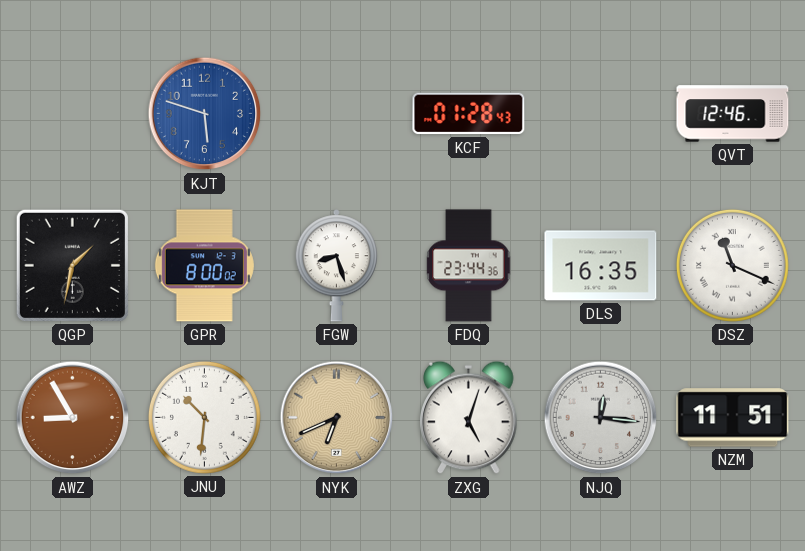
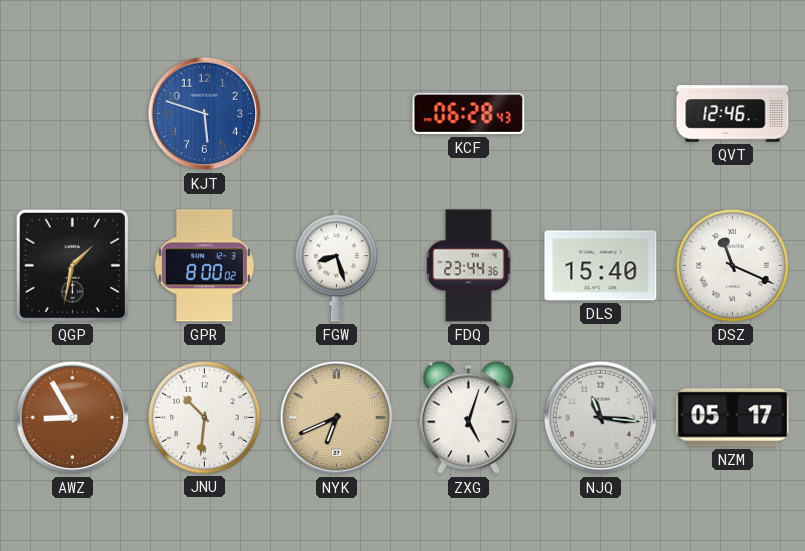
KCF: 01:28 -> 06:28 (469, 114)
DLS: 16:35 -> 15:40 (601, 266)
NJQ: 12:16 -> 11:16 (601, 418)
NZM: 11:51 -> 05:17 (733, 418)
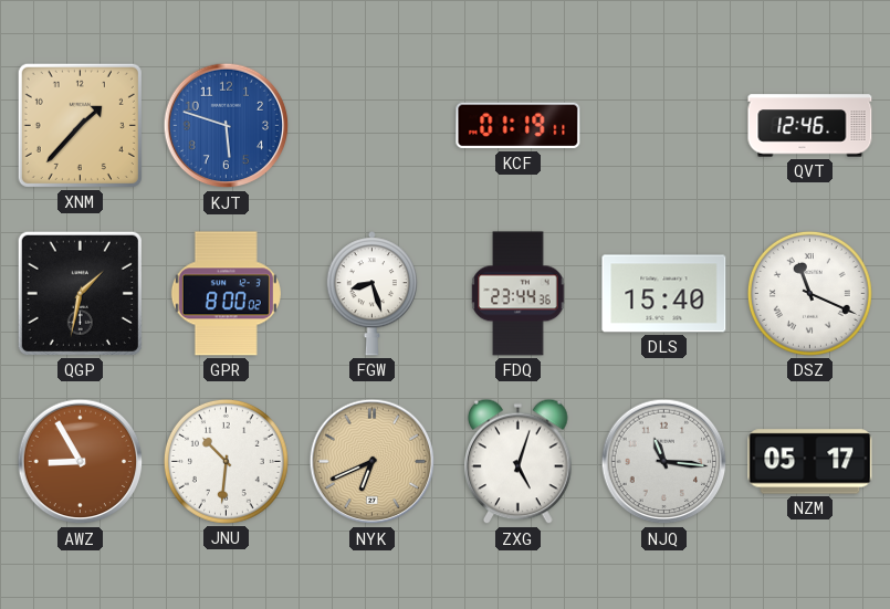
XNM: none -> 1:37 (80, 125)
KCF: 06:28 -> 01:19 (519, 126)
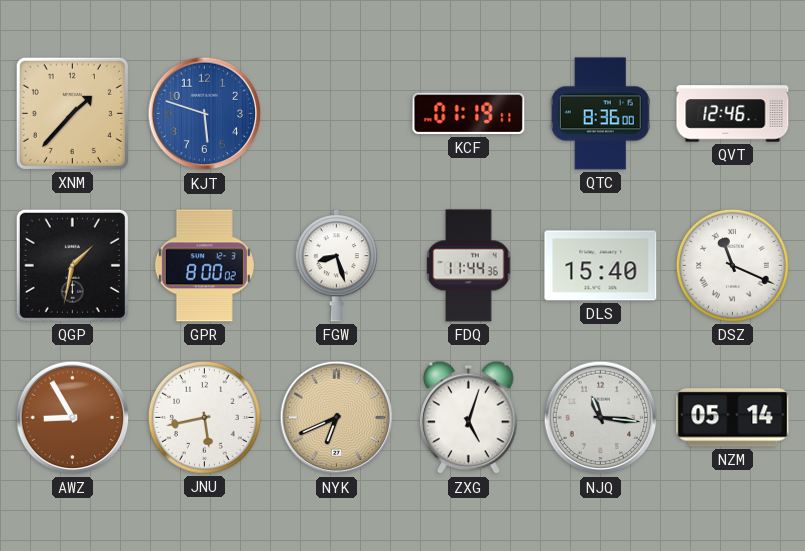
QTC: none -> 8:36 (600, 114)
FDQ: 23:44 -> 11:44 (469, 266)
JNU: 10:31 -> 5:43 (204, 417)
NZM: 05:17 -> 05:14 (733, 418)
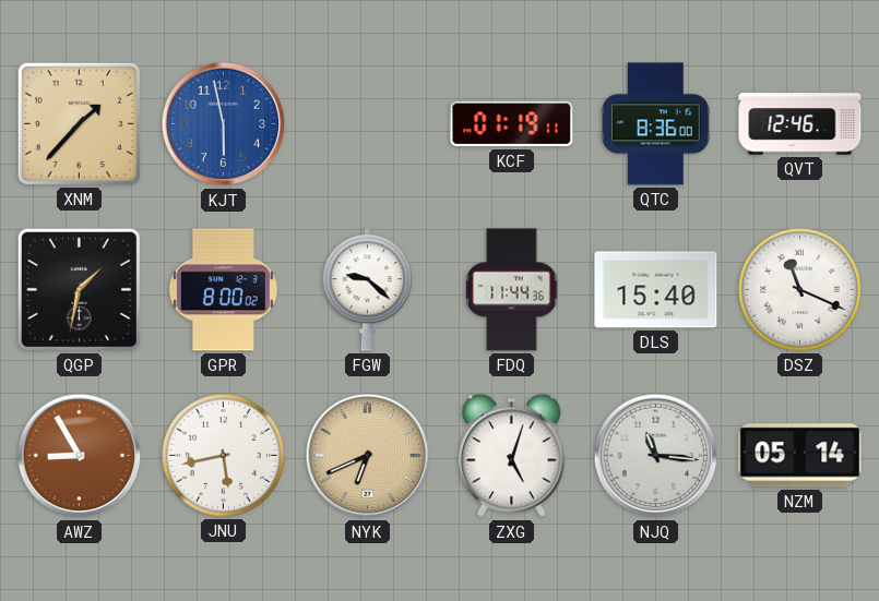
KJT: 5:48 -> 5:58 (224, 124)
FGW: 8:27 -> 9:22 (367, 290)
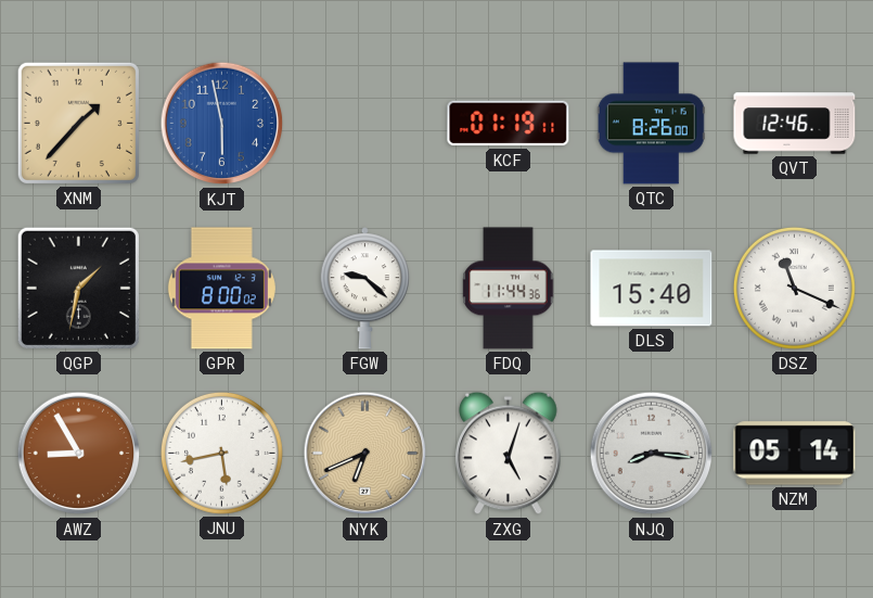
QTC: 8:36 -> 8:26 (651, 124)
NJQ: 11:16 -> 8:16 (652, 454)
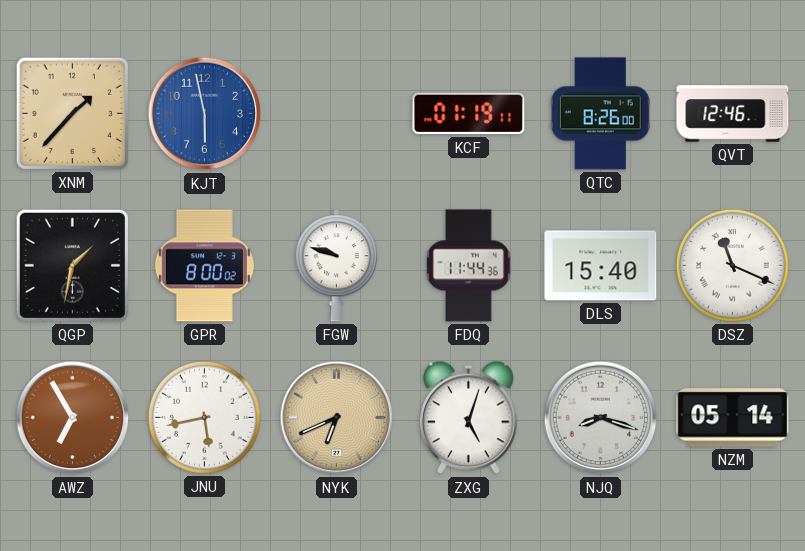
FGW: 9:22 -> 9:48 (336, 266)
AWZ: 8:55 -> 6:55 (73, 418)
NJQ: 8:16 -> 8:18 (601, 418)
